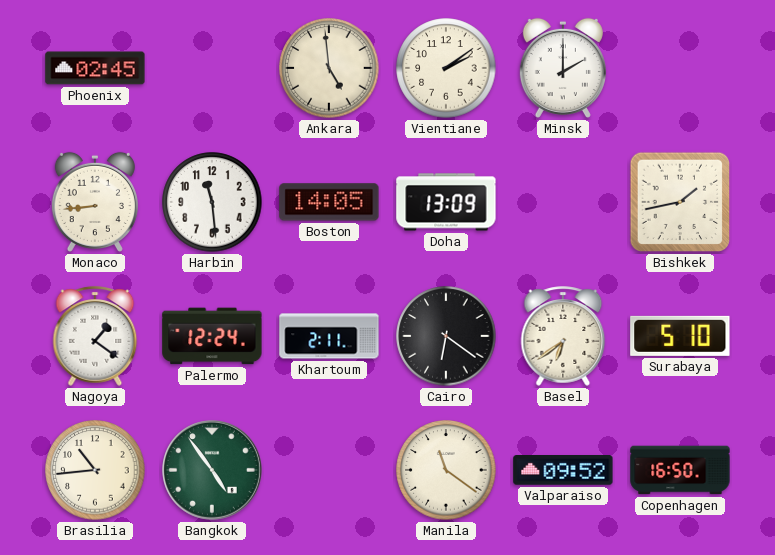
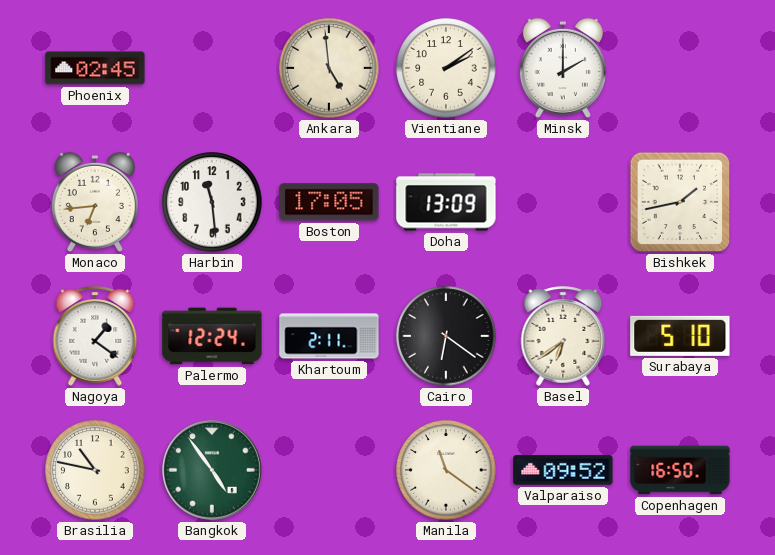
Monaco: 8:44 -> 6:44 (95, 202)
Boston: 14:05 -> 17:05 (329, 202)
Brasilia: 10:44 -> 10:47 (95, 470)
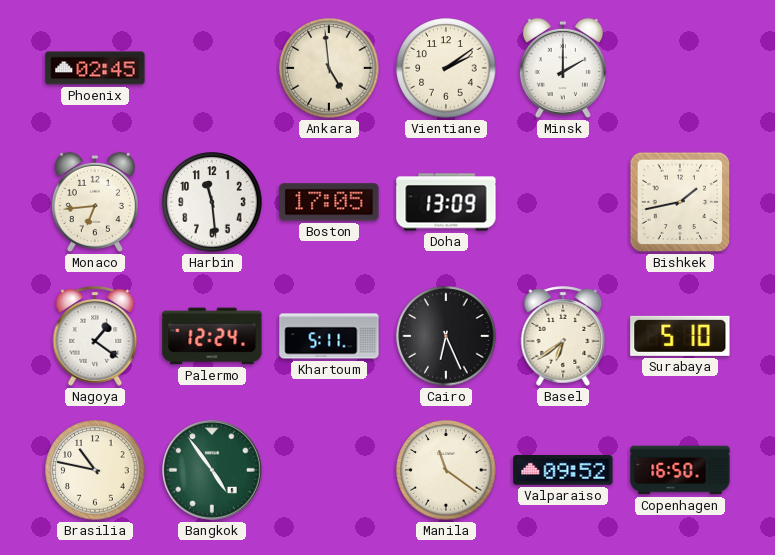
Khartoum: 2:11 -> 5:11 (329, 336)
Cairo: 6:21 -> 6:26 (446, 336)
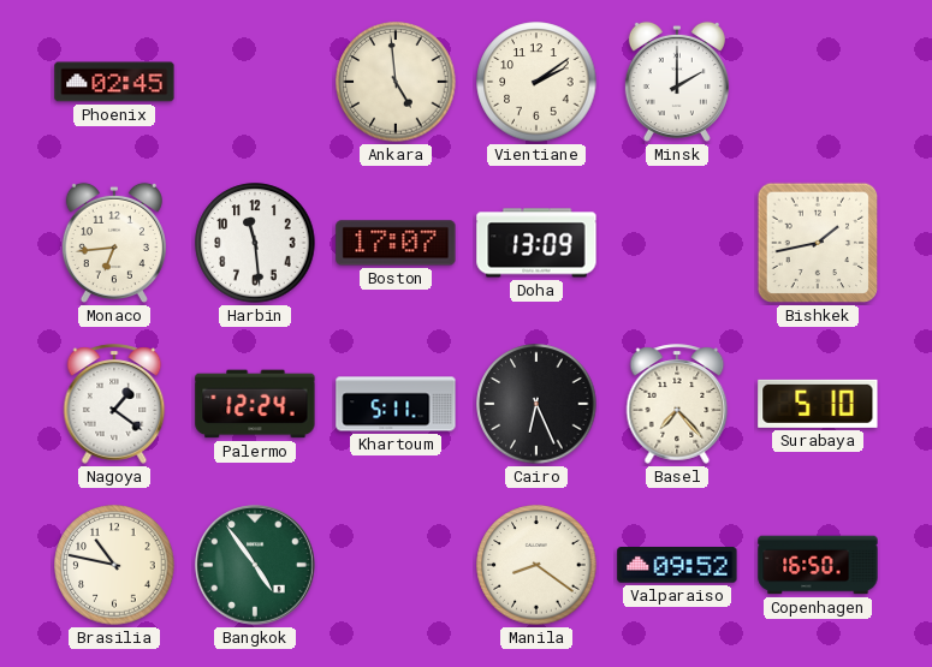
Boston: 17:05 -> 17:07 (396, 243)
Basel: 6:39 -> 7:23 (677, 404)
Manila: 11:21 -> 8:21 (536, 565)
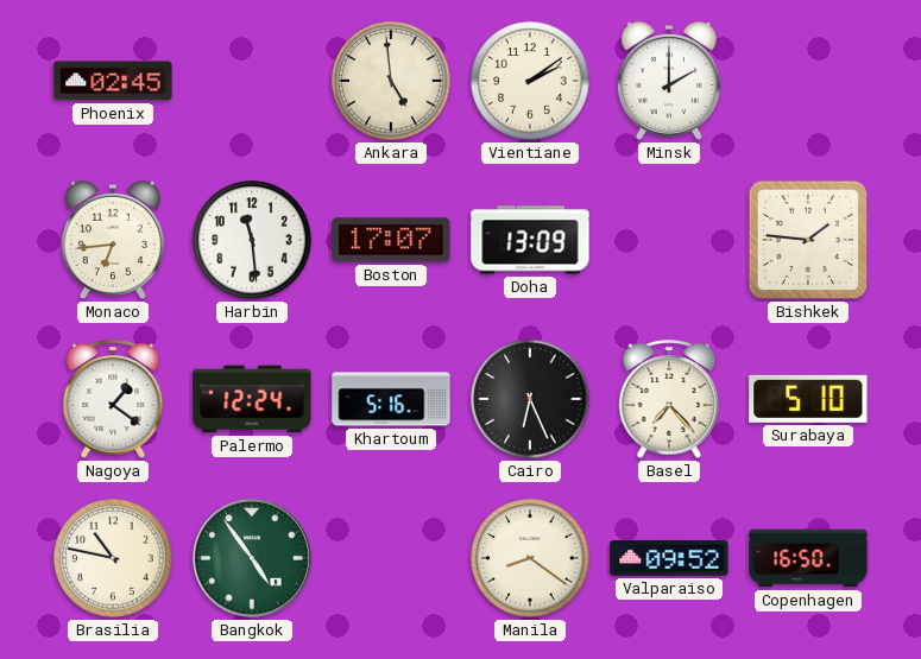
Bishkek: 1:43 -> 1:46 (808, 240)
Khartoum: 5:11 -> 5:16 (391, 399)
